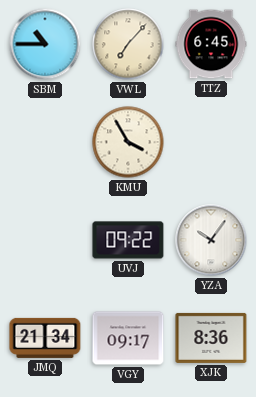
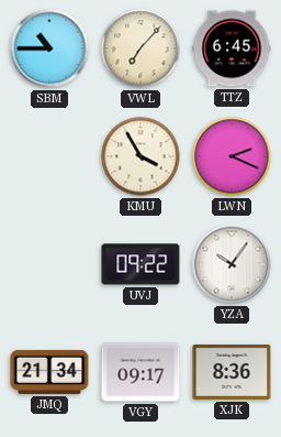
LWN: none -> 2:19 (232, 156)
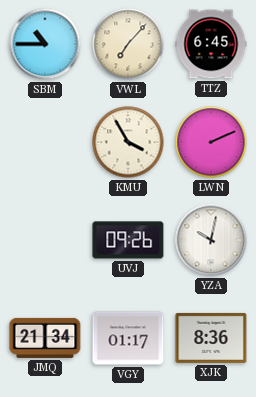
LWN: 2:19 -> 2:11 (211, 142)
UVJ: 09:22 -> 09:26 (128, 240)
YZA: 10:06 -> 10:02 (211, 240)
VGY: 09:17 -> 01:17 (128, 338)
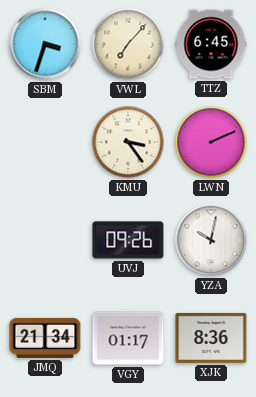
SBM: 10:45 -> 3:33 (45, 44)
KMU: 3:55 -> 3:24 (128, 142)
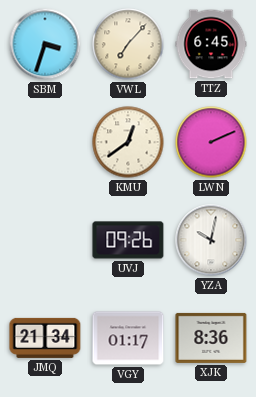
KMU: 3:24 -> 12:39 (128, 142)
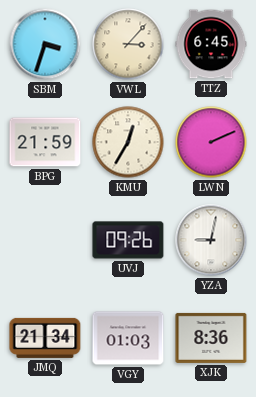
VWL: 7:07 -> 3:07 (128, 44)
BPG: none -> 21:59 (45, 142)
KMU: 12:39 -> 12:35 (128, 142)
YZA: 10:02 -> 9:02 (211, 240)
VGY: 01:17 -> 01:03 (128, 338)
